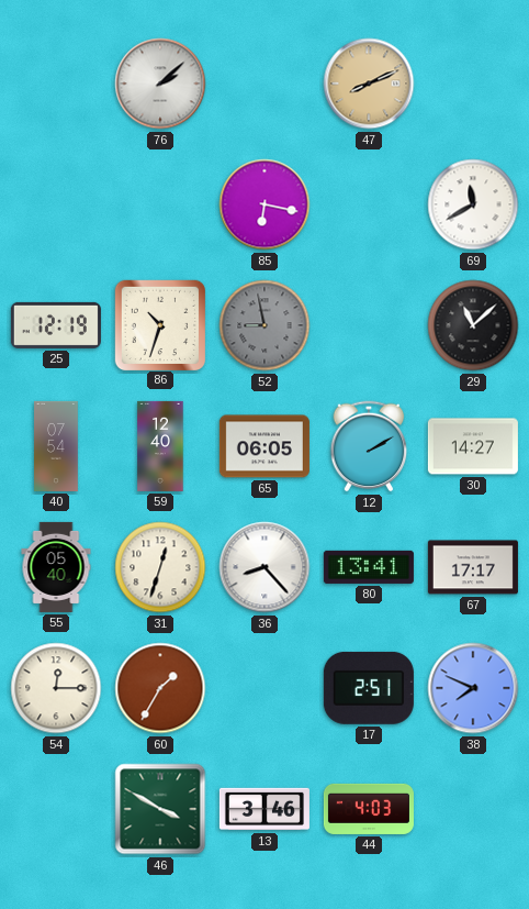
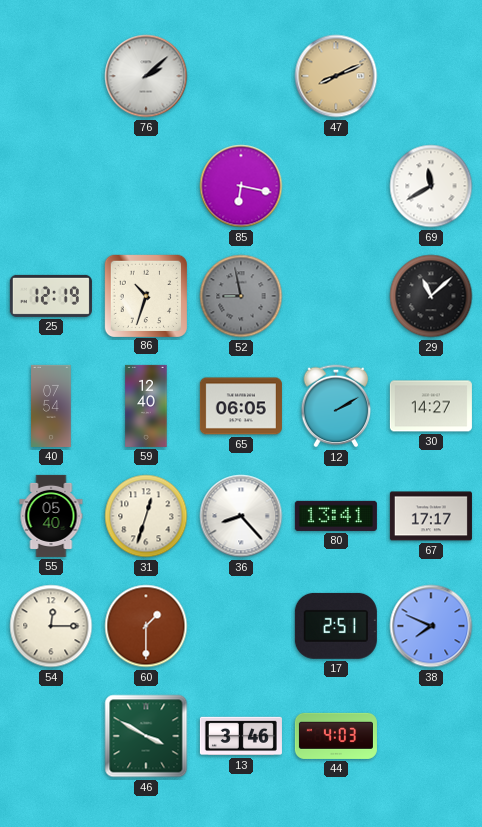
60: 1:35 -> 1:30 (146, 626)
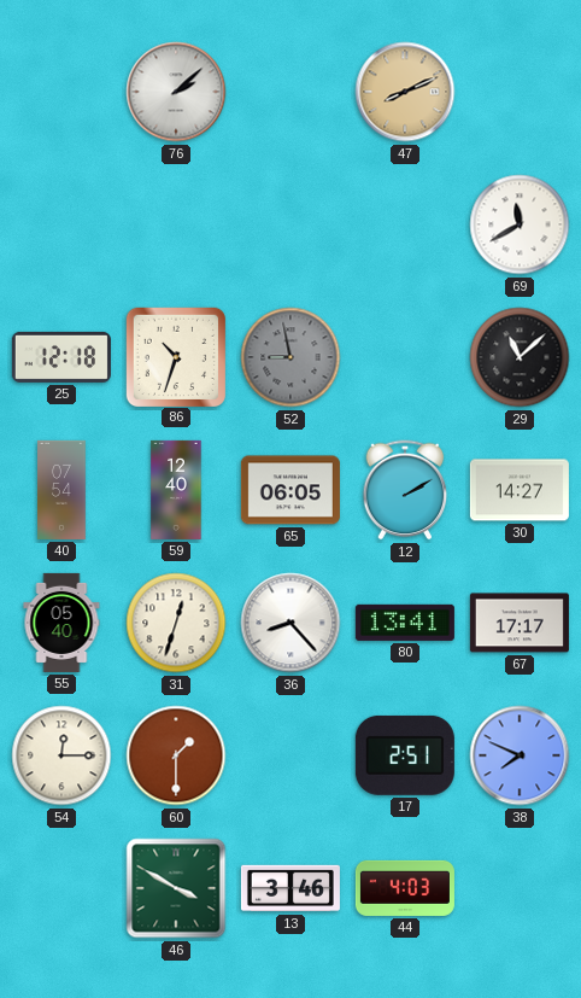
85: 6:17 -> none (241, 186)
25: 12:19 -> 12:18 (61, 357)
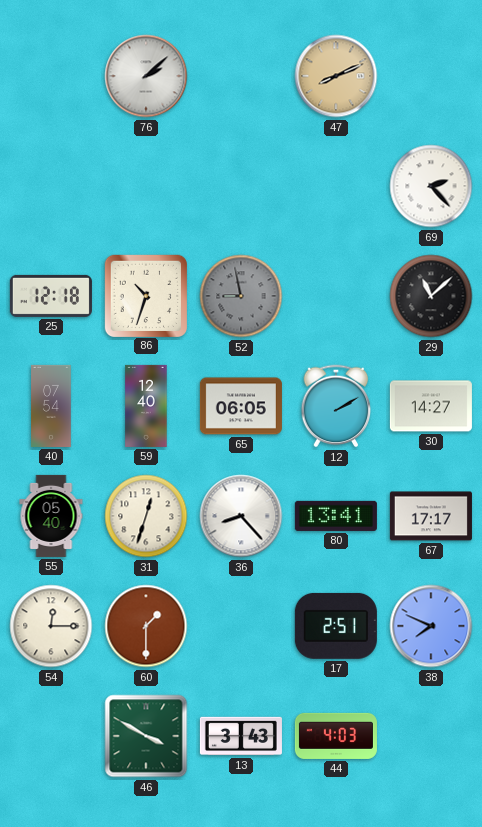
69: 11:40 -> 2:23 (431, 186)
13: 3:46 -> 3:43 (241, 736)
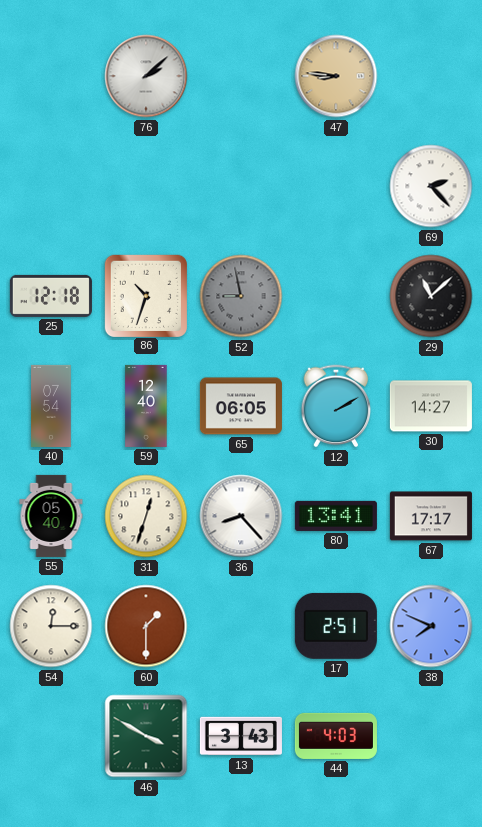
47: 8:11 -> 8:46 (336, 76)
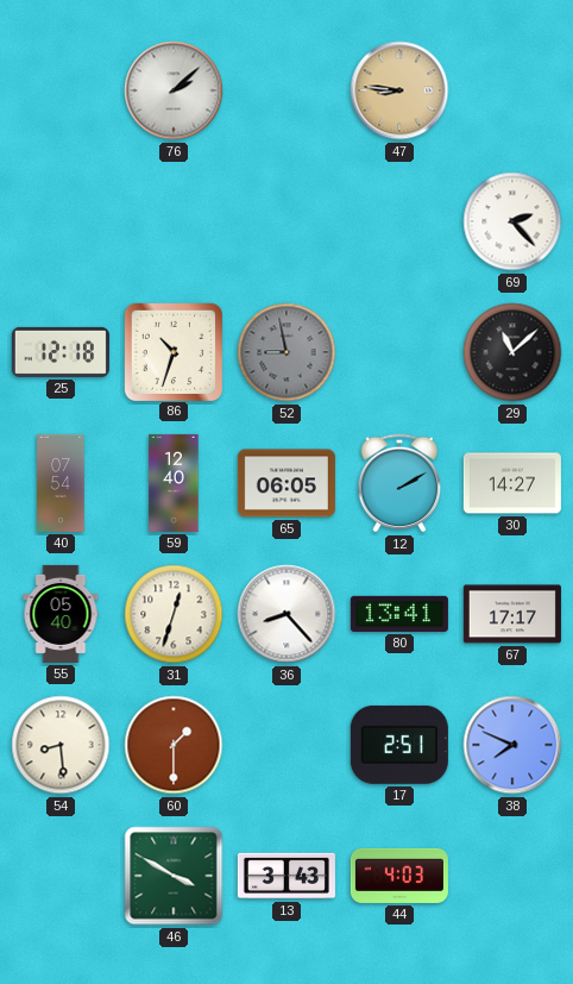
54: 12:15 -> 8:29 (61, 745)
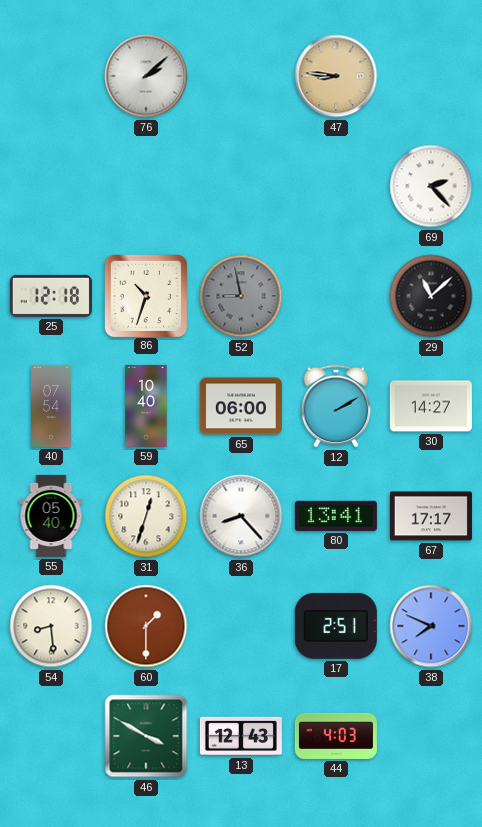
59: 12:40 -> 10:40 (146, 406)
65: 06:05 -> 06:00 (241, 406)
13: 3:43 -> 12:43 (241, 736)
